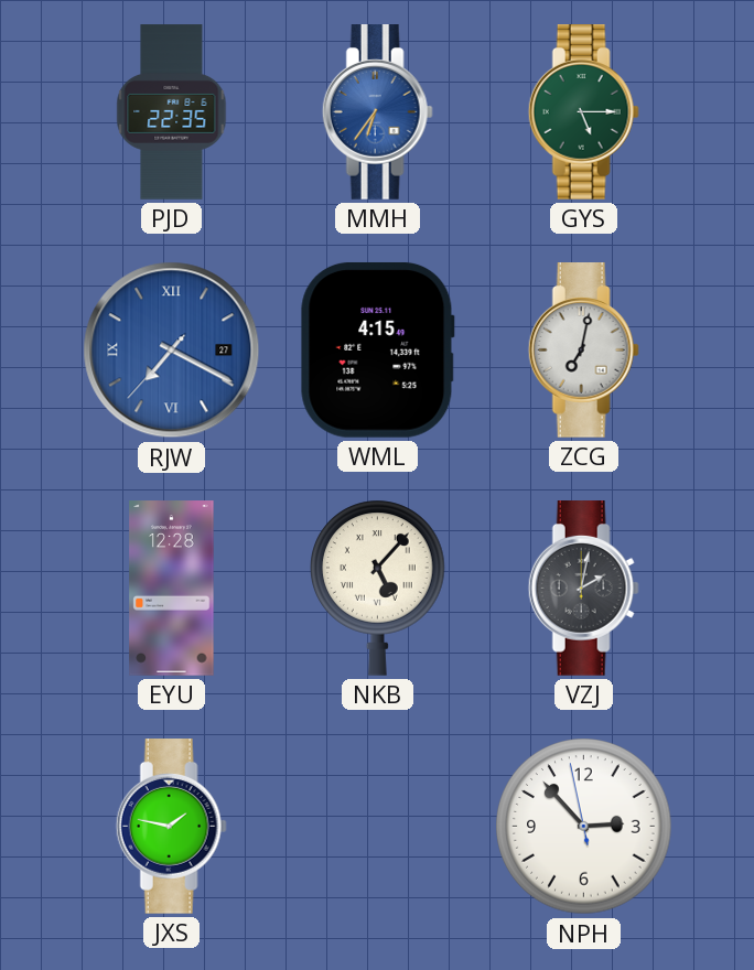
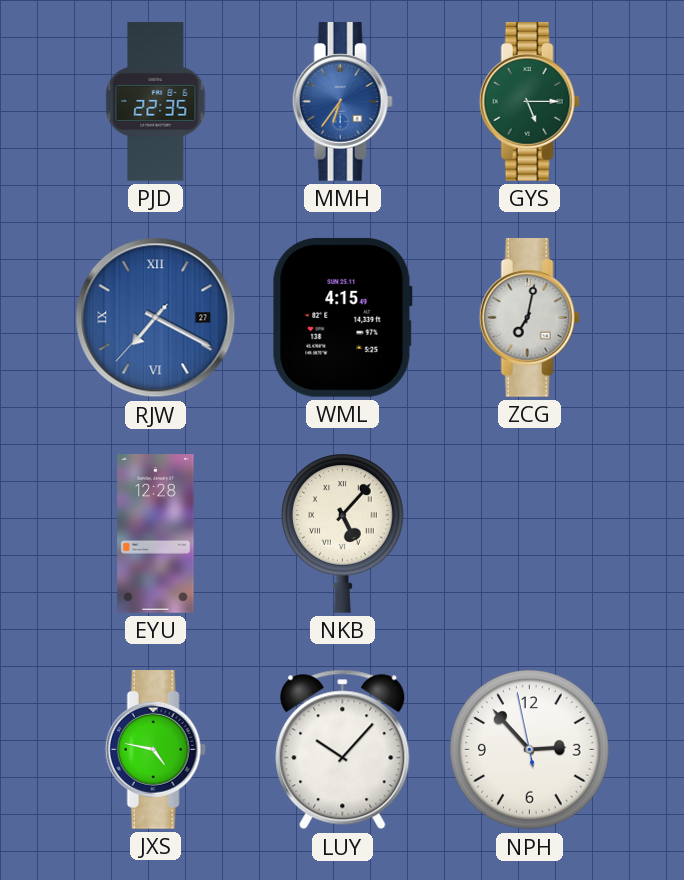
VZJ: 2:02 -> none (583, 589)
JXS: 1:47 -> 4:47 (155, 750)
LUY: none -> 10:07 (343, 750)
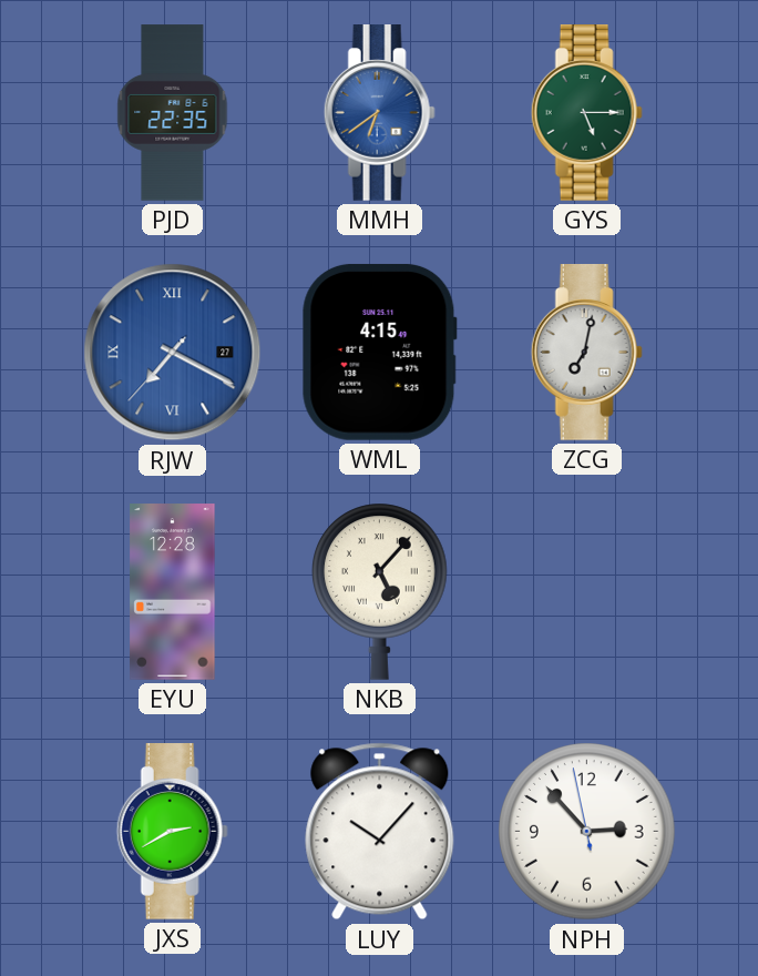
MMH: 6:36 -> 6:39 (379, 113)
JXS: 4:47 -> 2:40 (172, 832)
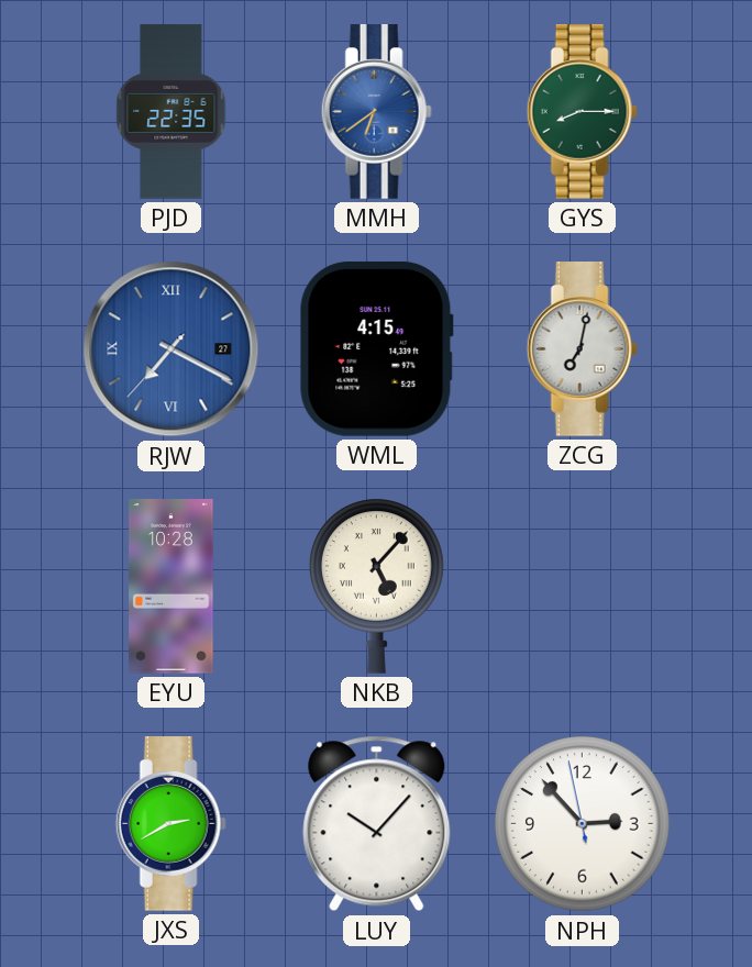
GYS: 5:15 -> 8:15 (582, 112)
EYU: 12:28 -> 10:28 (172, 587)
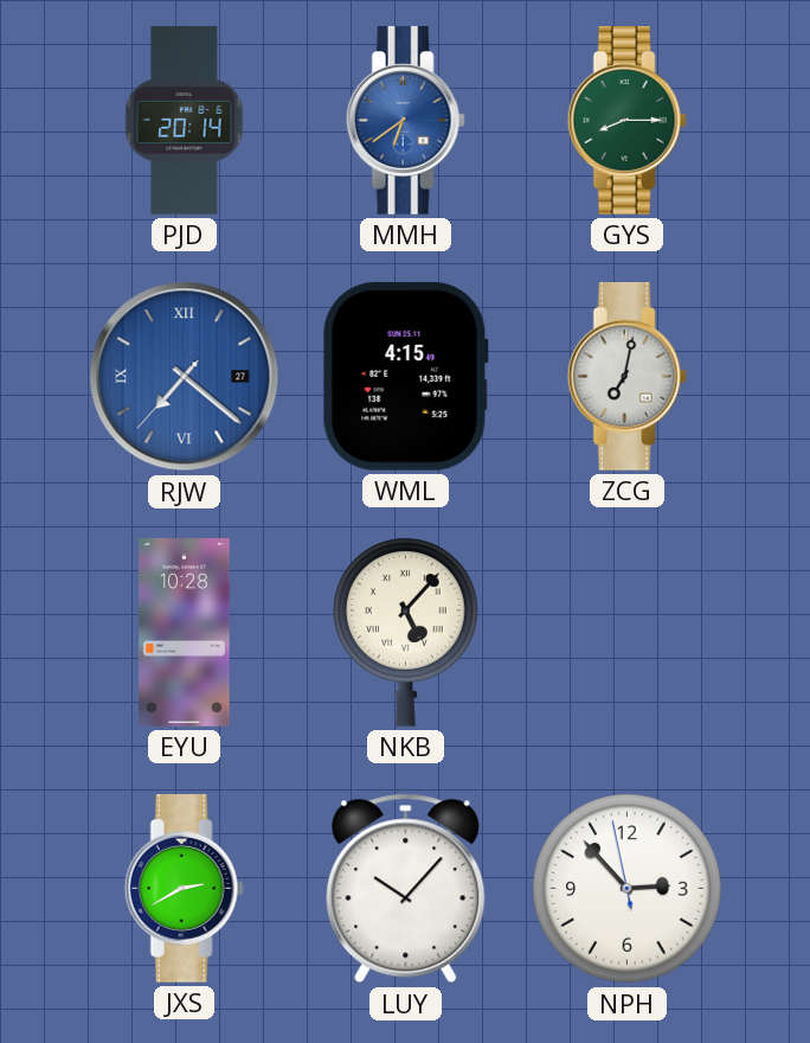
PJD: 22:35 -> 20:14 (185, 121)
RJW: 7:19 -> 7:21 (185, 377)
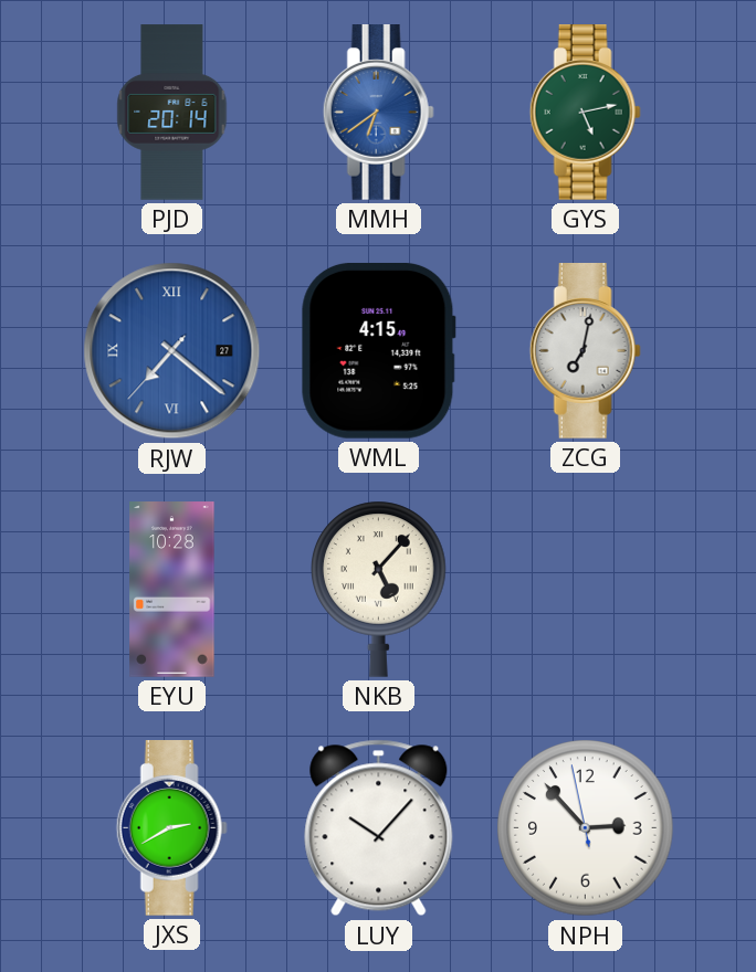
GYS: 8:15 -> 5:13 (585, 113)
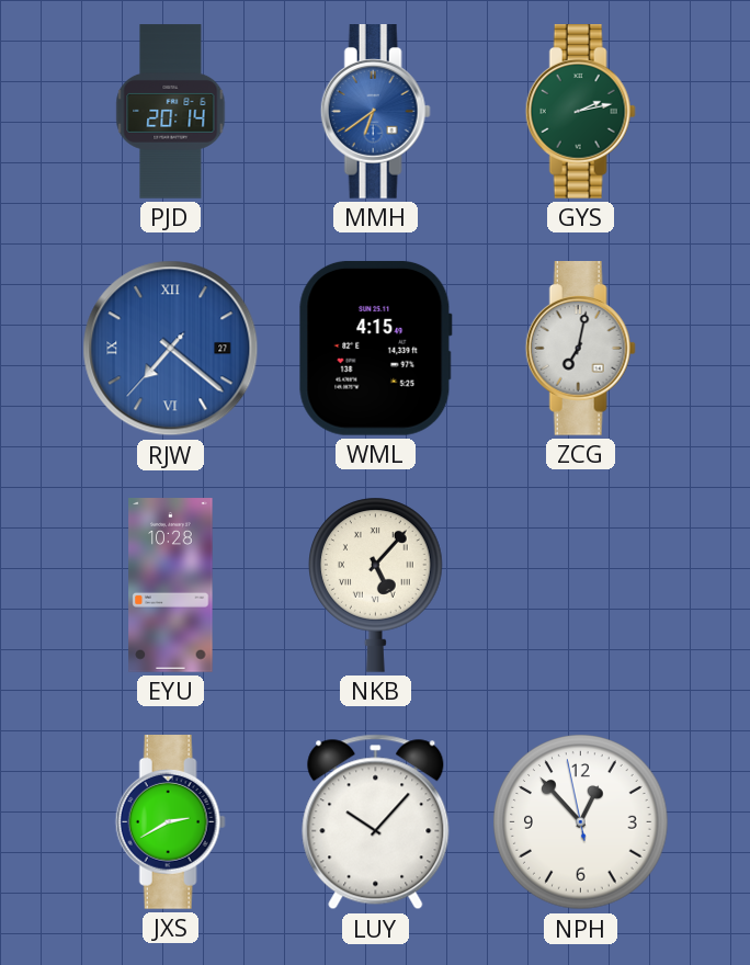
GYS: 5:13 -> 2:13 (580, 112)
NPH: 2:52 -> 12:52 (581, 822)
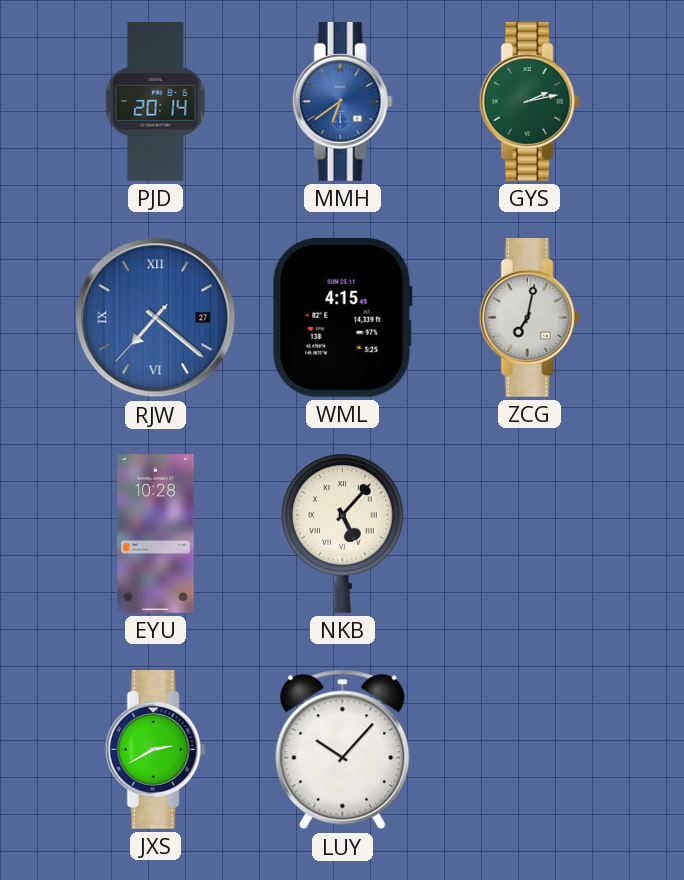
NPH: 12:52 -> none (581, 822)
